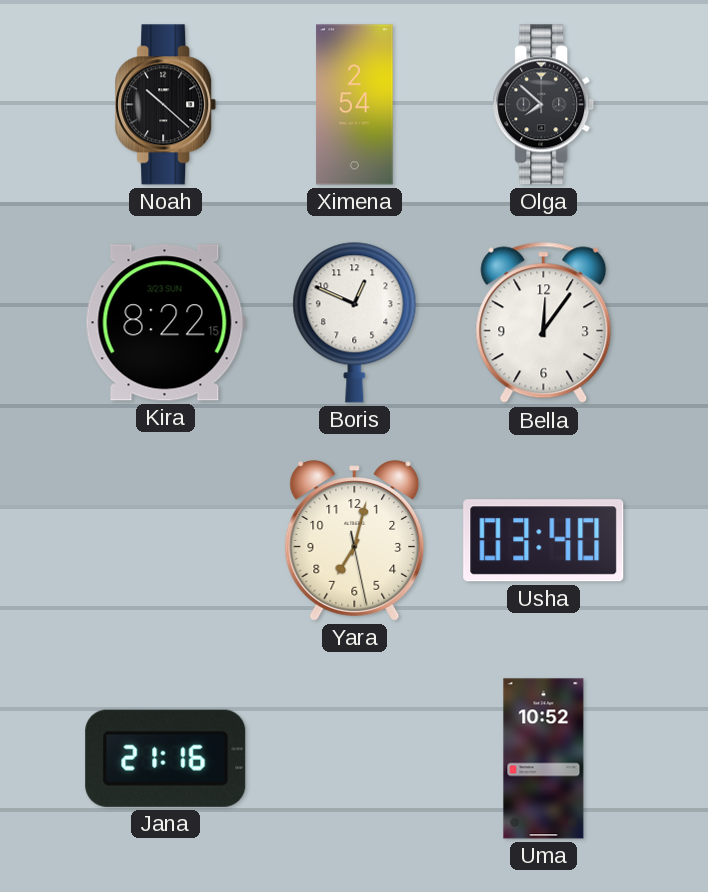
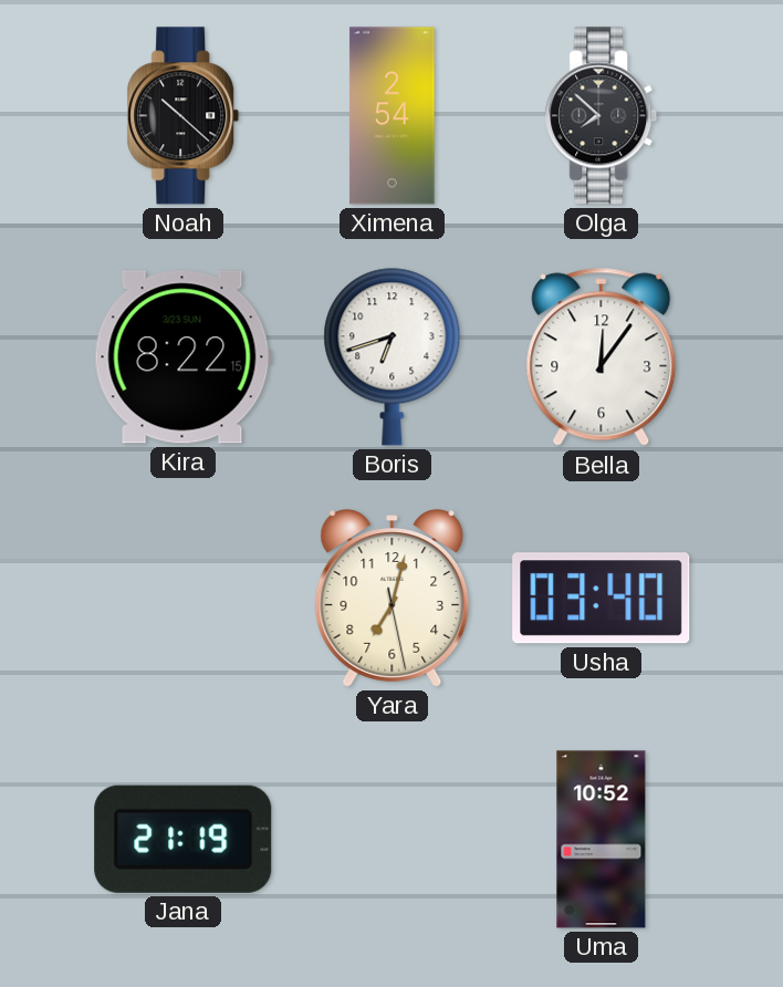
Boris: 12:49 -> 6:42 (393, 356)
Jana: 21:16 -> 21:19 (184, 839)
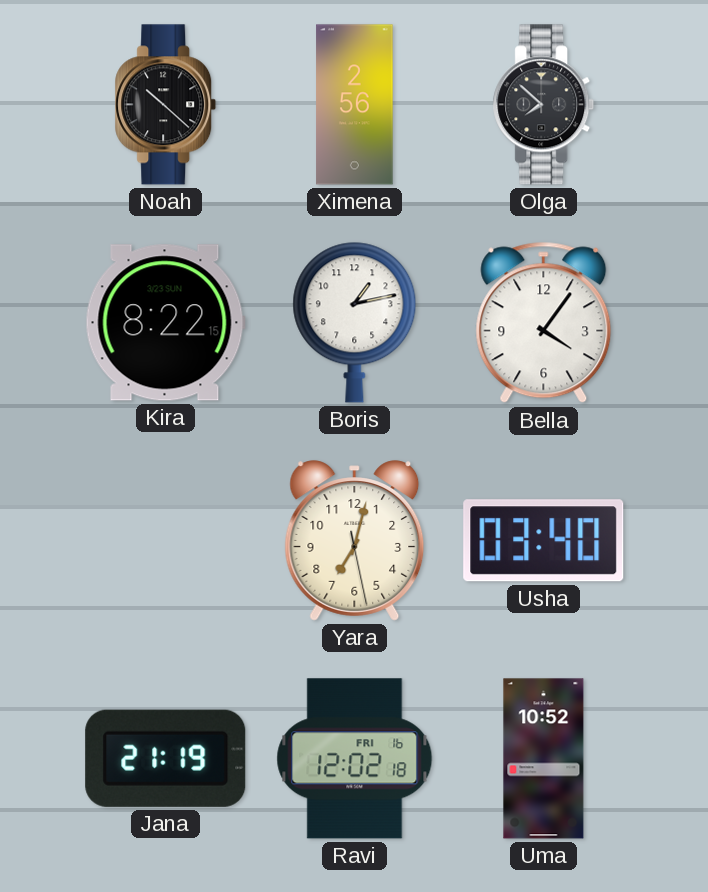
Ximena: 2:54 -> 2:56 (355, 105)
Boris: 6:42 -> 1:13 (355, 322)
Bella: 12:06 -> 4:06 (544, 323)
Ravi: none -> 12:02 (355, 759)
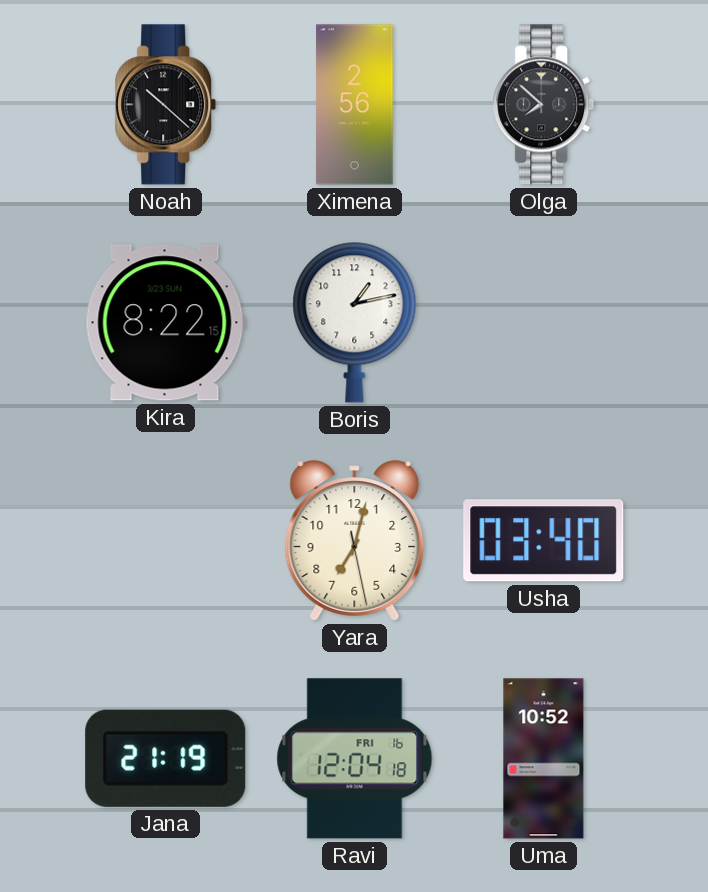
Bella: 4:06 -> none (544, 323)
Ravi: 12:02 -> 12:04 (355, 759)
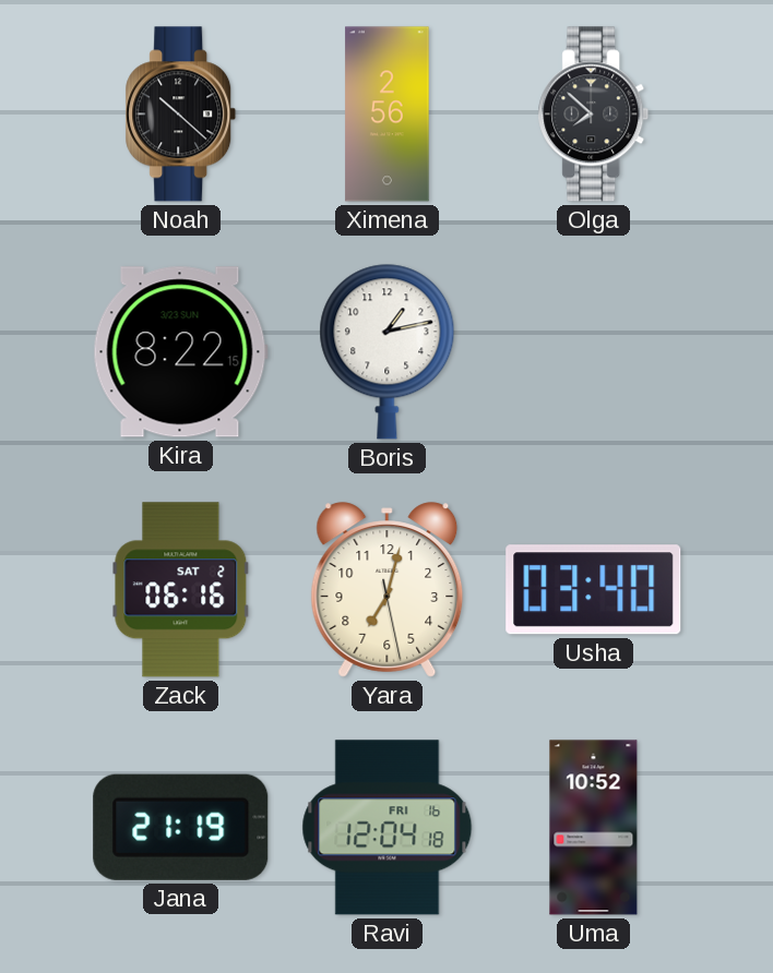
Zack: none -> 06:16 (181, 590)
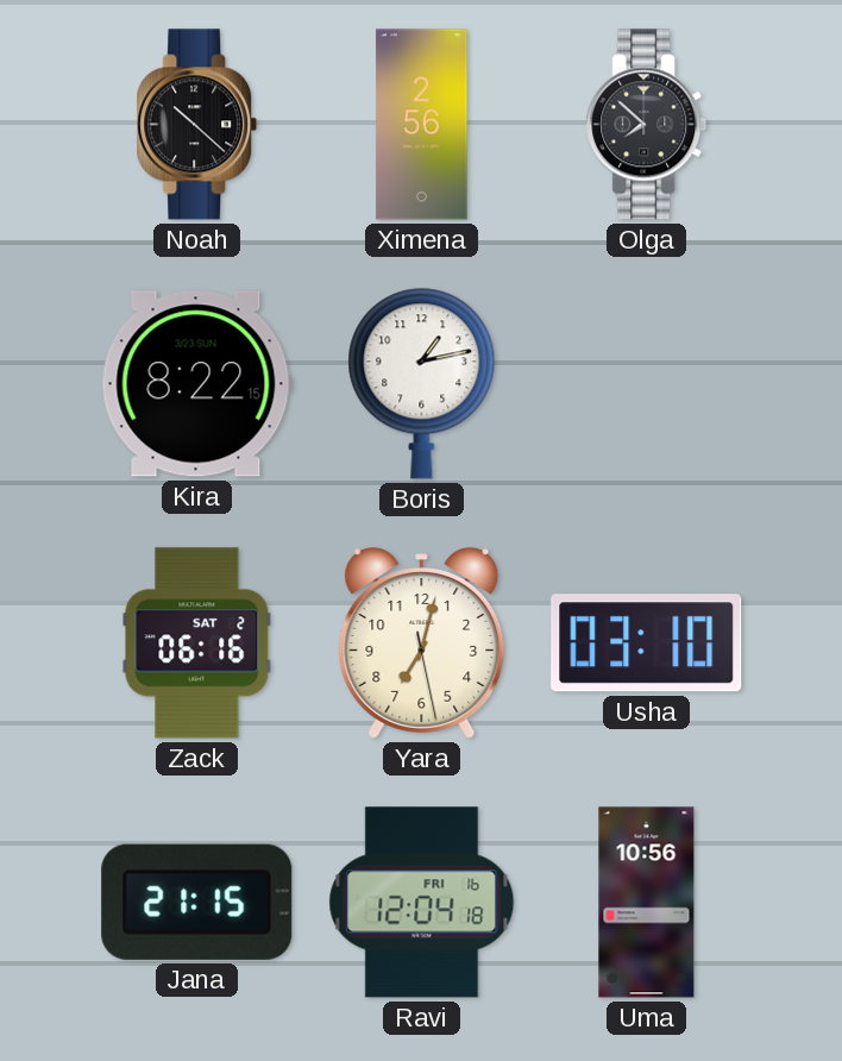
Usha: 03:40 -> 03:10 (647, 643)
Jana: 21:19 -> 21:15 (197, 902)
Uma: 10:52 -> 10:56 (647, 903)
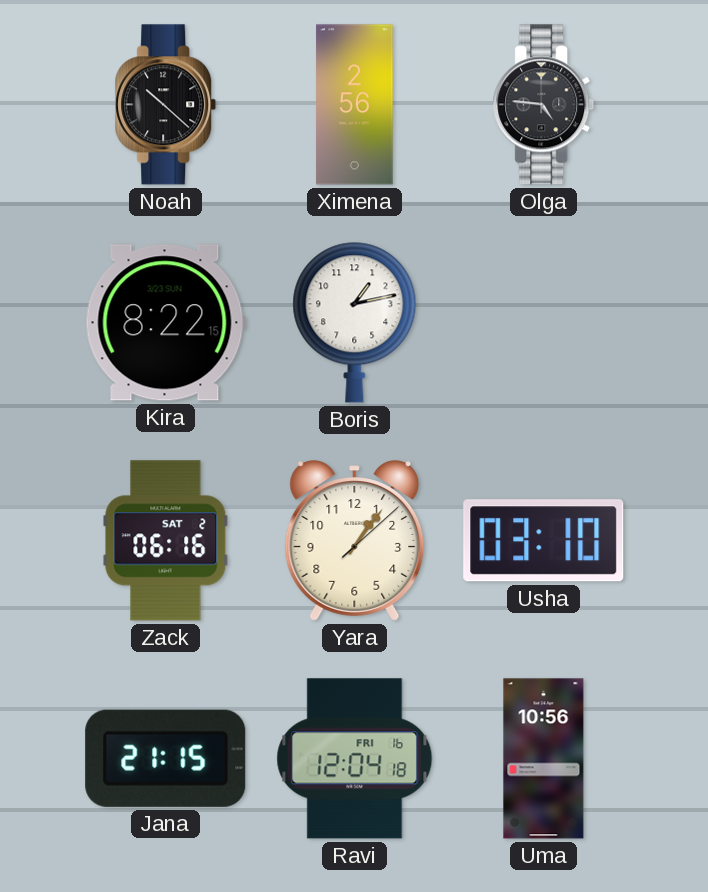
Olga: 7:52 -> 4:46 (544, 105)
Yara: 7:02 -> 1:06 (355, 541)
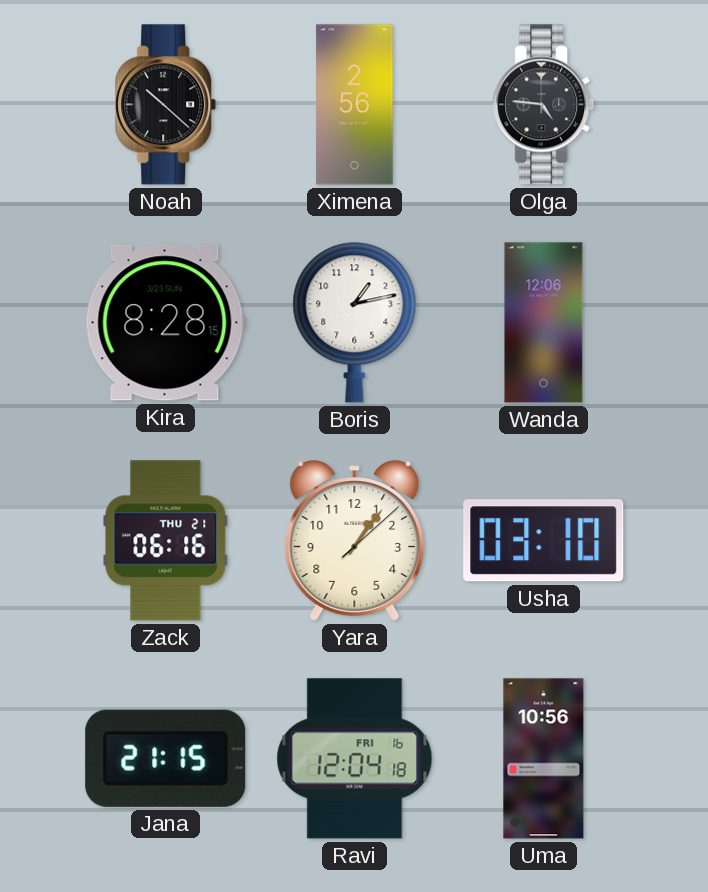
Kira: 8:22 -> 8:28 (165, 323)
Wanda: none -> 12:06 (544, 323)
Zack date: SAT 2 -> THU 21 (166, 541)
